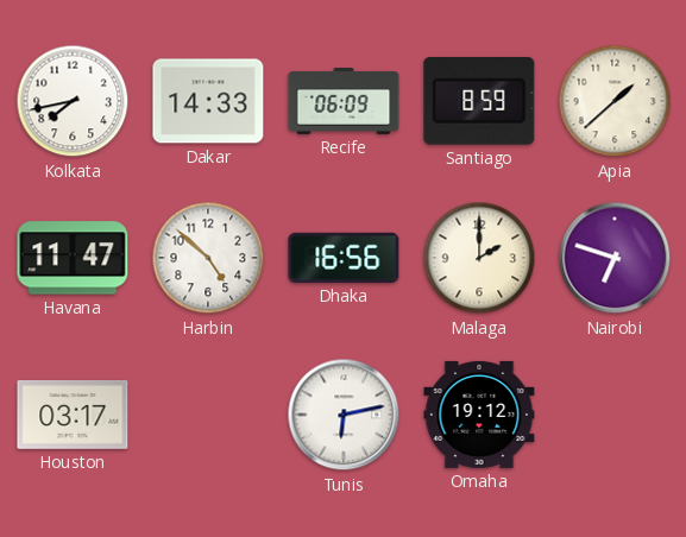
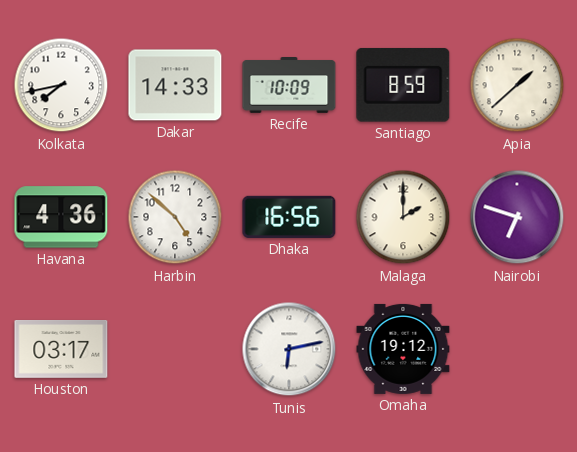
Recife: 06:09 -> 10:09 (289, 86)
Havana: 11:47 -> 4:36 (61, 217)
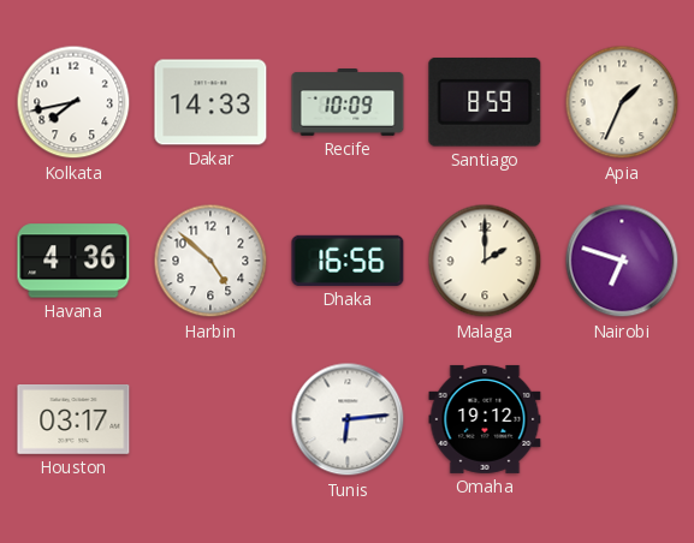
Apia: 1:38 -> 1:34 (622, 102)
Tunis: 6:13 -> 6:14 (348, 419)
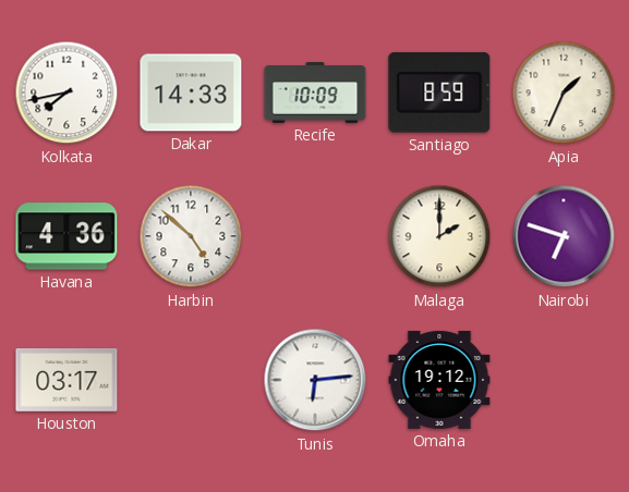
Dhaka: 16:56 -> none (348, 261)
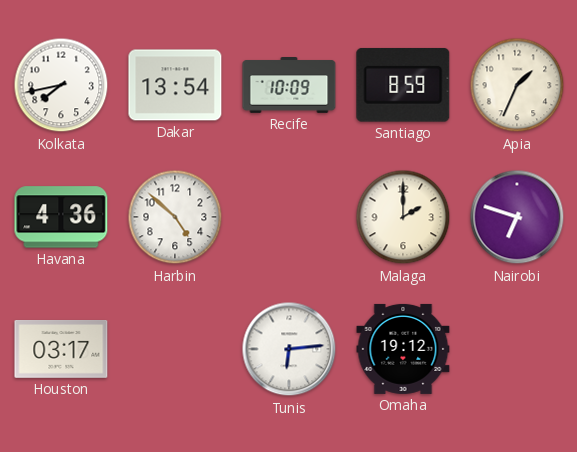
Dakar: 14:33 -> 13:54 (175, 85)
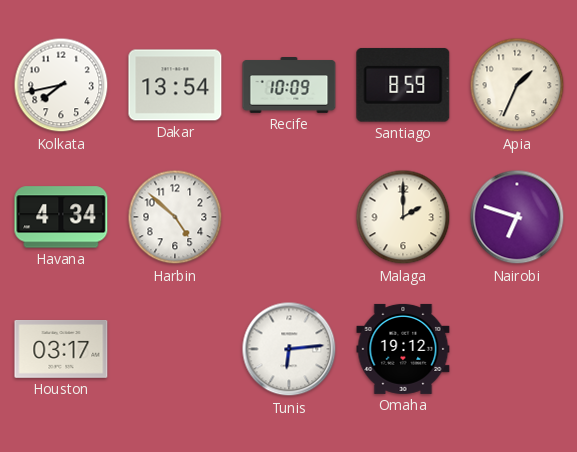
Havana: 4:36 -> 4:34 (61, 217)
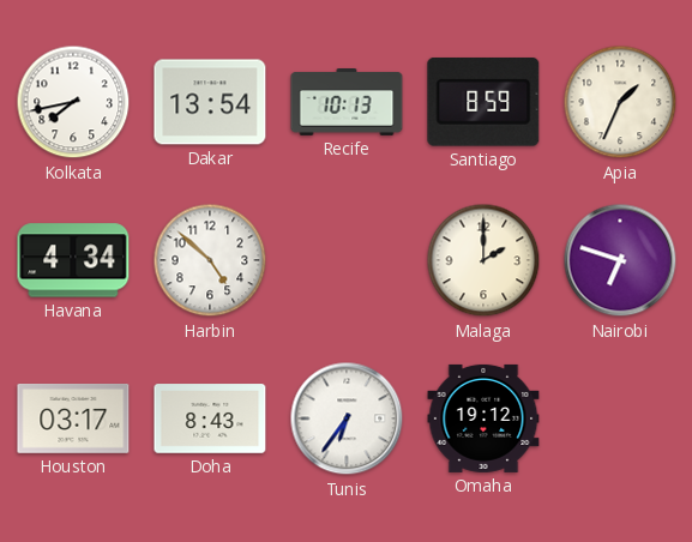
Recife: 10:09 -> 10:13 (347, 103)
Doha: none -> 8:43 (210, 418)
Tunis: 6:14 -> 6:36 (347, 418)
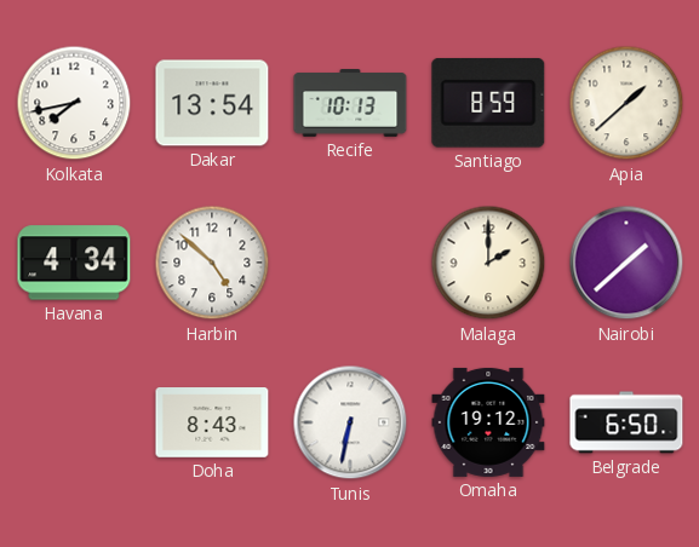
Apia: 1:34 -> 1:38 (626, 103)
Nairobi: 6:48 -> 1:38 (626, 263)
Houston: 03:17 -> none (73, 420)
Tunis: 6:36 -> 6:32 (350, 422)
Belgrade: none -> 6:50 (626, 422)
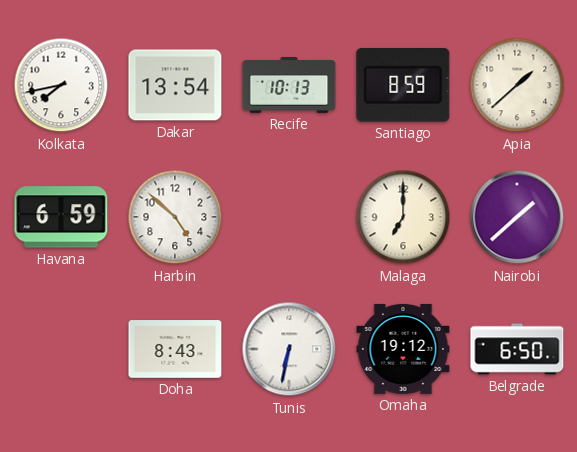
Havana: 4:34 -> 6:59 (61, 217)
Malaga: 2:00 -> 7:00 (403, 217)
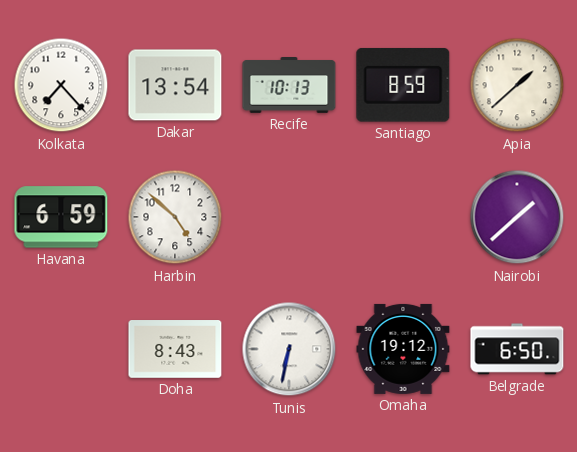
Kolkata: 7:43 -> 7:23 (61, 85)
Malaga: 7:00 -> none (403, 217)
